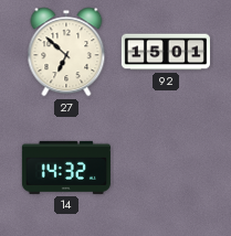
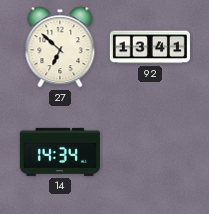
92: 15:01 -> 13:41 (150, 47)
14: 14:32 -> 14:34 (60, 152)
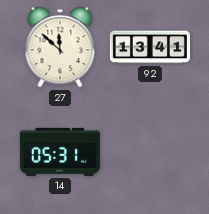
27: 6:52 -> 11:52 (60, 47)
14: 14:34 -> 05:31 (60, 152)
